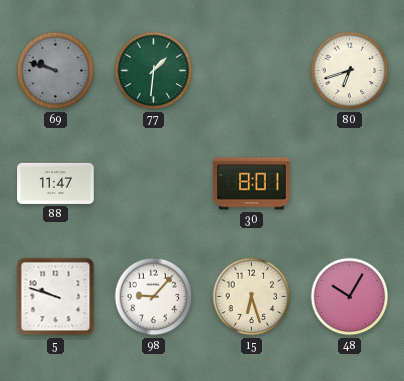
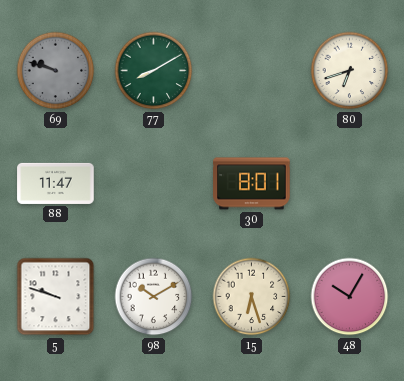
77: 1:31 -> 8:10 (154, 71)
98: 9:07 -> 10:10 (154, 297)
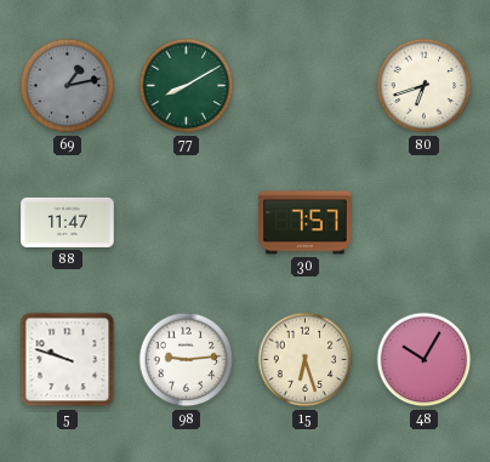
69: 9:48 -> 1:13 (68, 86)
30: 8:01 -> 7:57 (306, 223)
98: 10:10 -> 9:14 (187, 360)
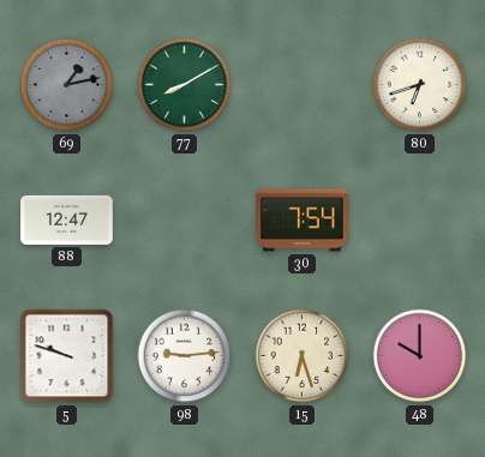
88: 11:47 -> 12:47 (67, 220)
30: 7:57 -> 7:54 (303, 221)
48: 10:05 -> 10:00 (420, 356)
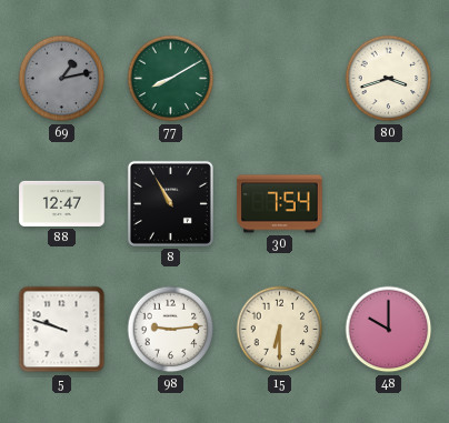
80: 6:42 -> 3:42 (389, 79)
8: none -> 10:55 (170, 203)
15: 6:27 -> 6:30 (280, 330)
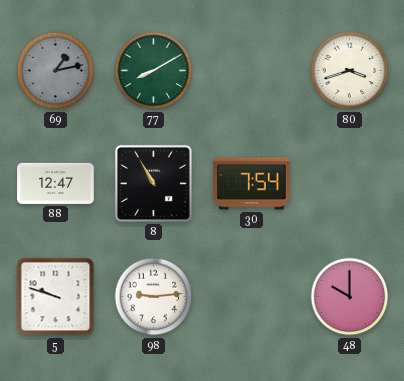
15: 6:30 -> none (280, 330)
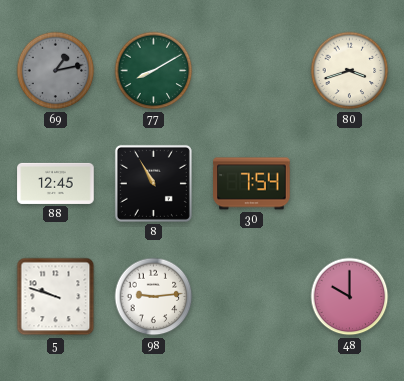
88: 12:47 -> 12:45 (56, 183)
